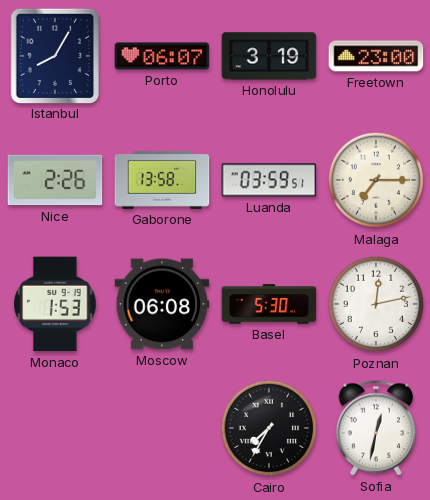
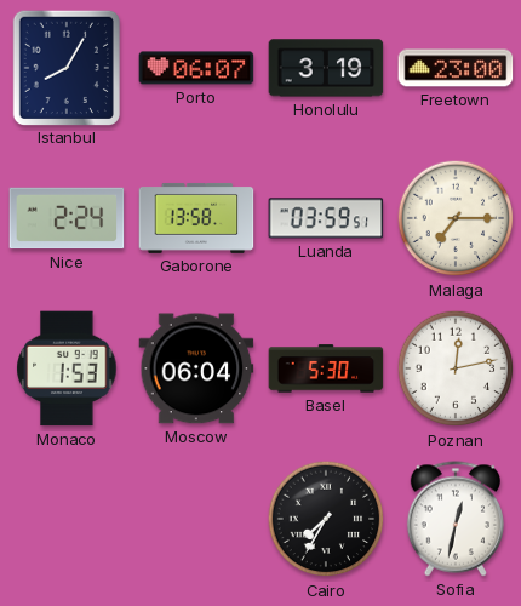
Nice: 2:26 -> 2:24 (67, 218)
Moscow: 06:08 -> 06:04 (196, 368)
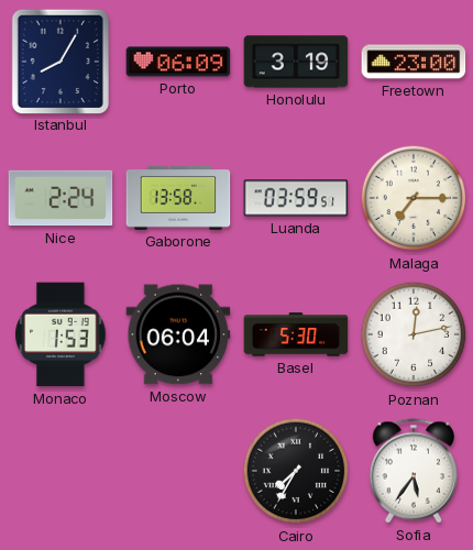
Porto: 06:07 -> 06:09 (178, 62)
Sofia: 12:32 -> 5:36 (414, 471)
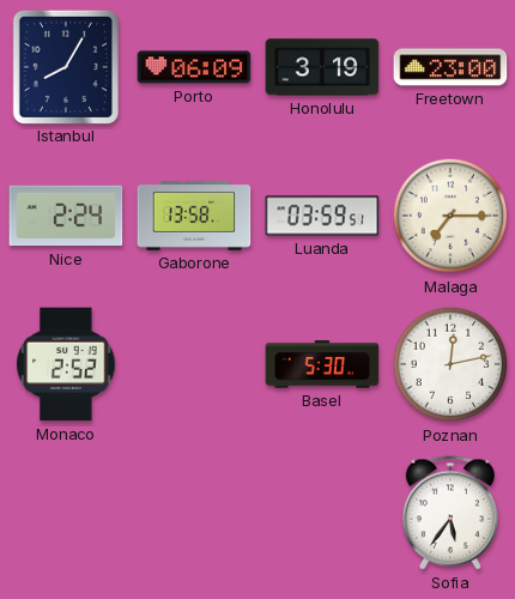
Monaco: 1:53 -> 2:52 (66, 364)
Moscow: 06:04 -> none (178, 334)
Cairo: 7:35 -> none (296, 471)
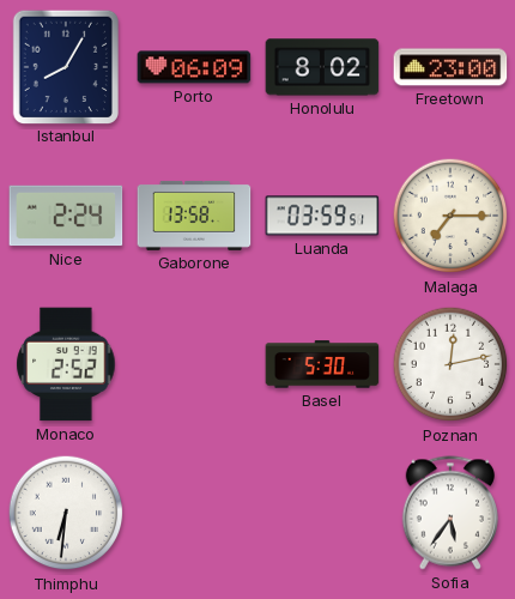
Honolulu: 3:19 -> 8:02 (322, 67)
Thimphu: none -> 6:31 (66, 513)
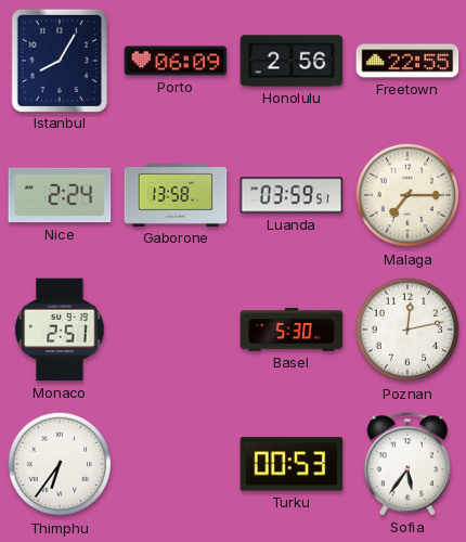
Honolulu: 8:02 -> 2:56 (292, 61)
Freetown: 23:00 -> 22:55 (407, 61)
Monaco: 2:52 -> 2:51 (60, 330)
Thimphu: 6:31 -> 6:36 (60, 464)
Turku: none -> 00:53 (292, 464)
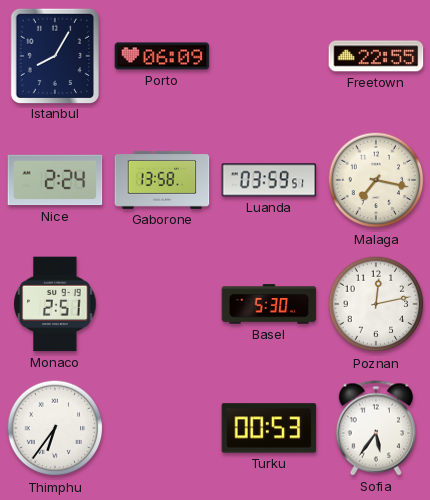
Honolulu: 2:56 -> none (292, 61)
Malaga: 7:15 -> 7:17 (376, 180)
